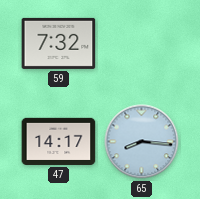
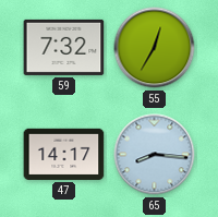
55: none -> 12:35 (155, 48)
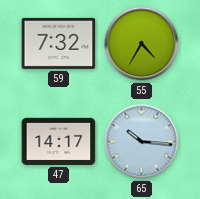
55: 12:35 -> 4:35 (142, 44)
65: 8:16 -> 10:16 (142, 142)
